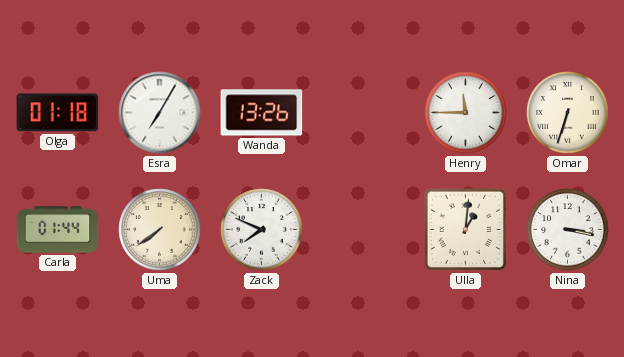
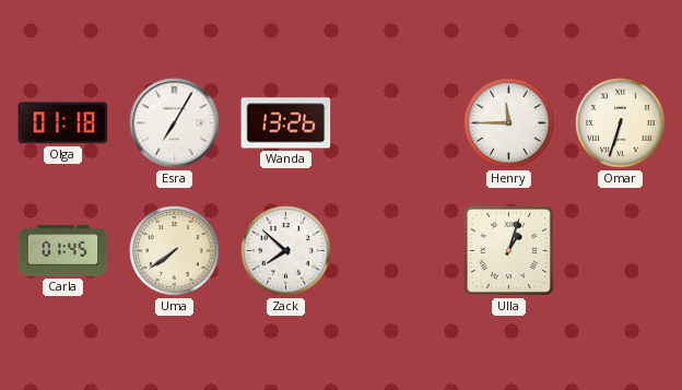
Carla: 01:44 -> 01:45 (63, 251)
Zack: 7:49 -> 7:52 (286, 251)
Ulla: 1:01 -> 1:03 (508, 250)
Nina: 3:17 -> none (568, 230)
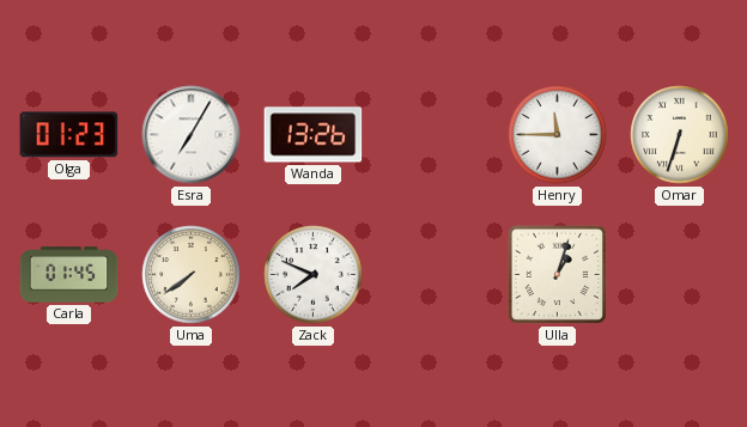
Olga: 01:18 -> 01:23 (69, 135)
Zack: 7:52 -> 7:49 (314, 275)
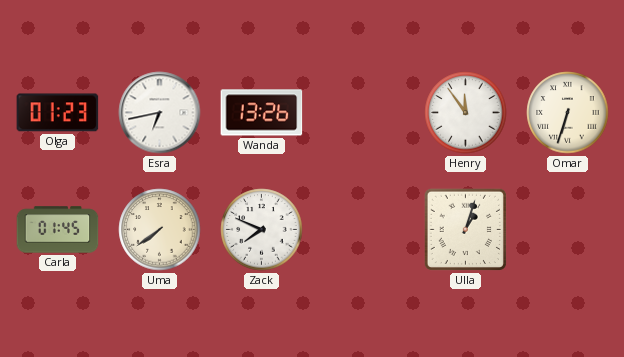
Esra: 7:05 -> 6:43 (160, 113)
Henry: 11:45 -> 11:54 (466, 113)
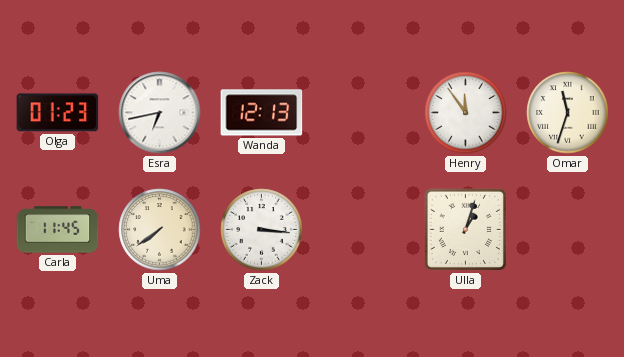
Wanda: 13:26 -> 12:13 (262, 113)
Omar: 6:33 -> 11:33 (568, 113)
Carla: 01:45 -> 11:45 (58, 230)
Zack: 7:49 -> 3:16 (262, 230)
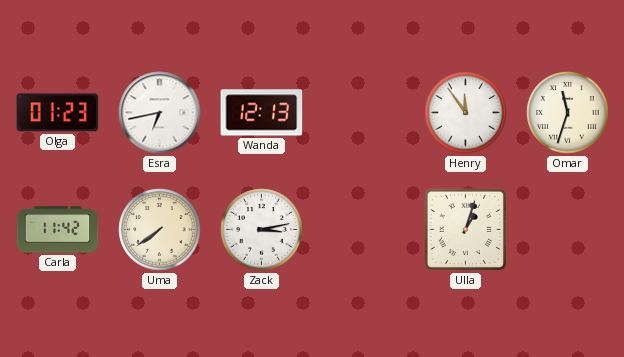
Carla: 11:45 -> 11:42 (58, 230)
Zack: 3:16 -> 3:13 (262, 230)
